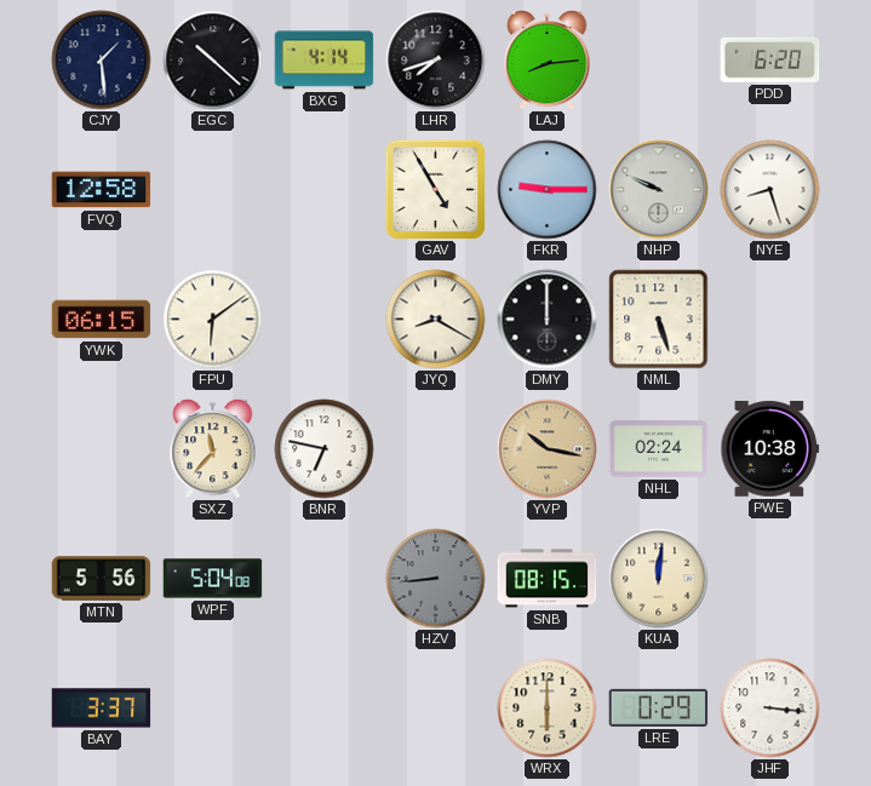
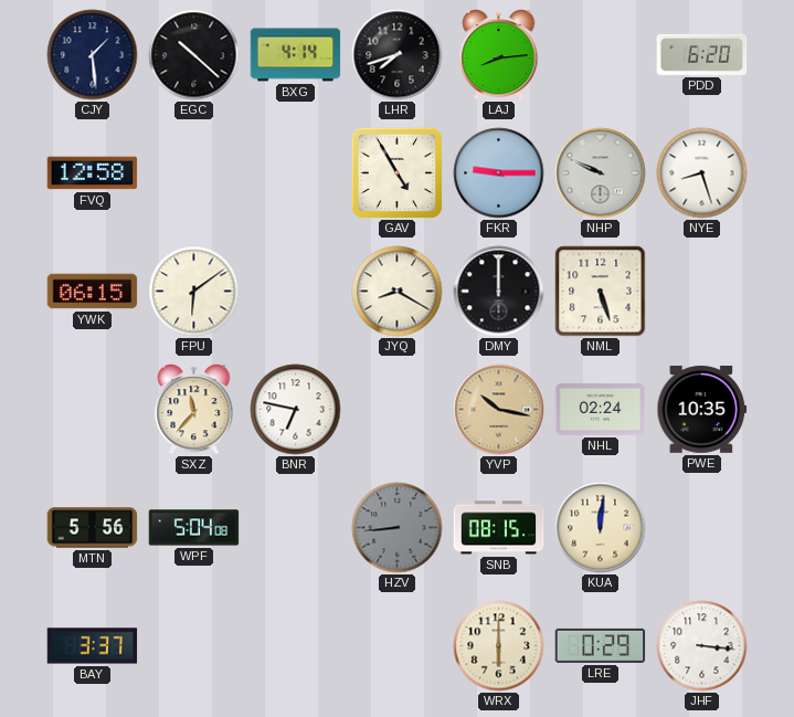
PWE: 10:38 -> 10:35 (702, 409)
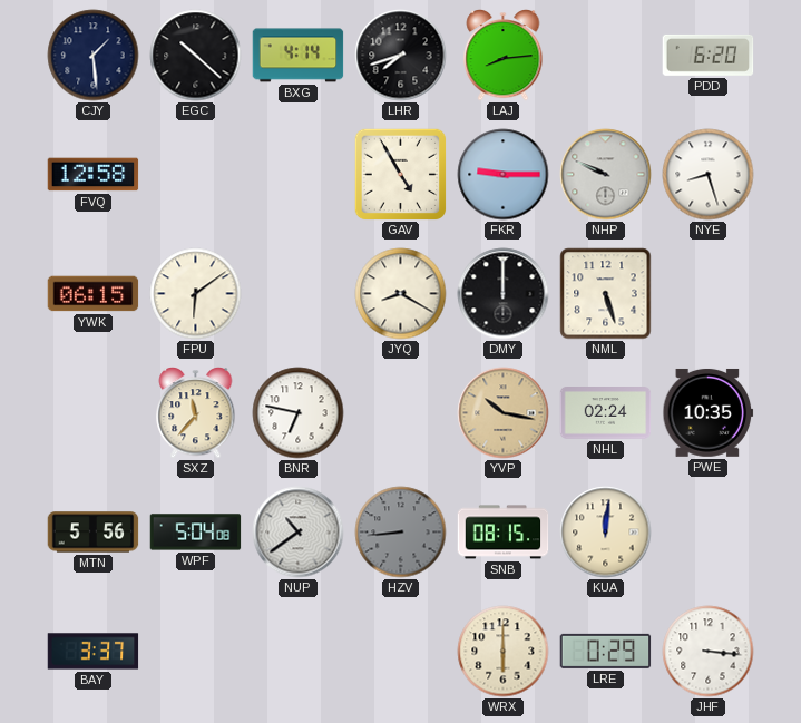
NUP: none -> 10:39 (299, 533)
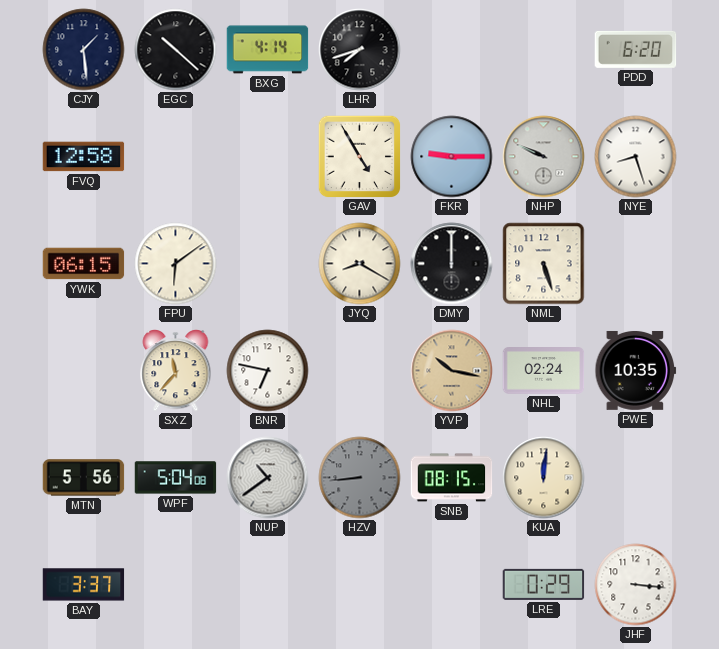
LAJ: 8:14 -> none (504, 56)
WRX: 6:00 -> none (504, 652)
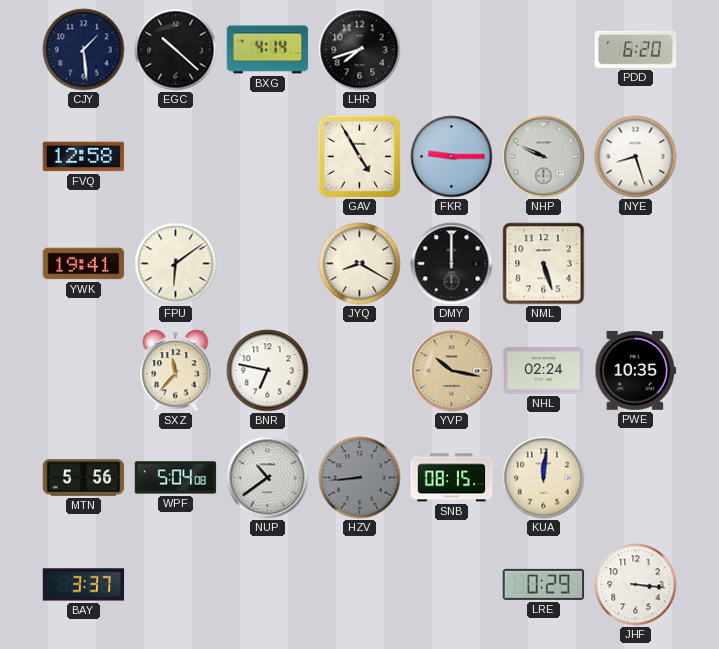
YWK: 06:15 -> 19:41 (84, 264)
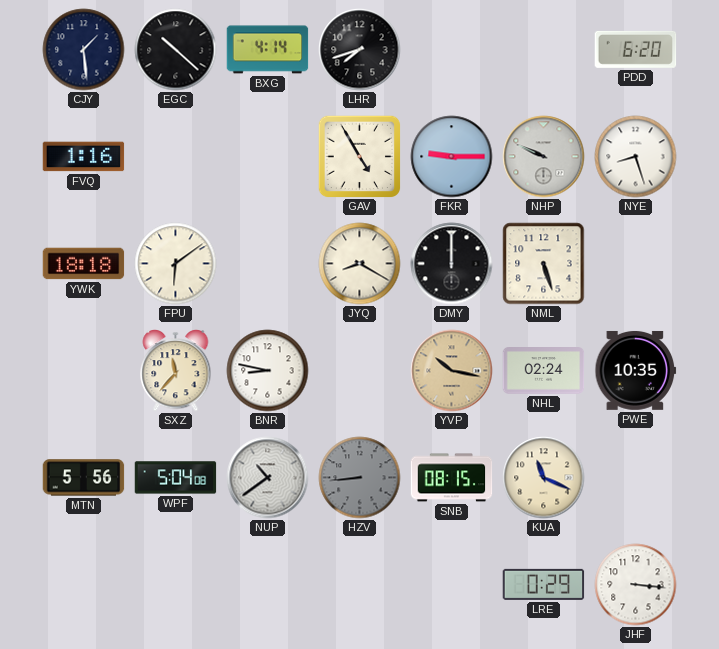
FVQ: 12:58 -> 1:16 (84, 157)
YWK: 19:41 -> 18:18 (84, 264)
BNR: 6:47 -> 8:47 (268, 371)
KUA: 12:01 -> 11:19 (544, 478)
BAY: 3:37 -> none (84, 585)
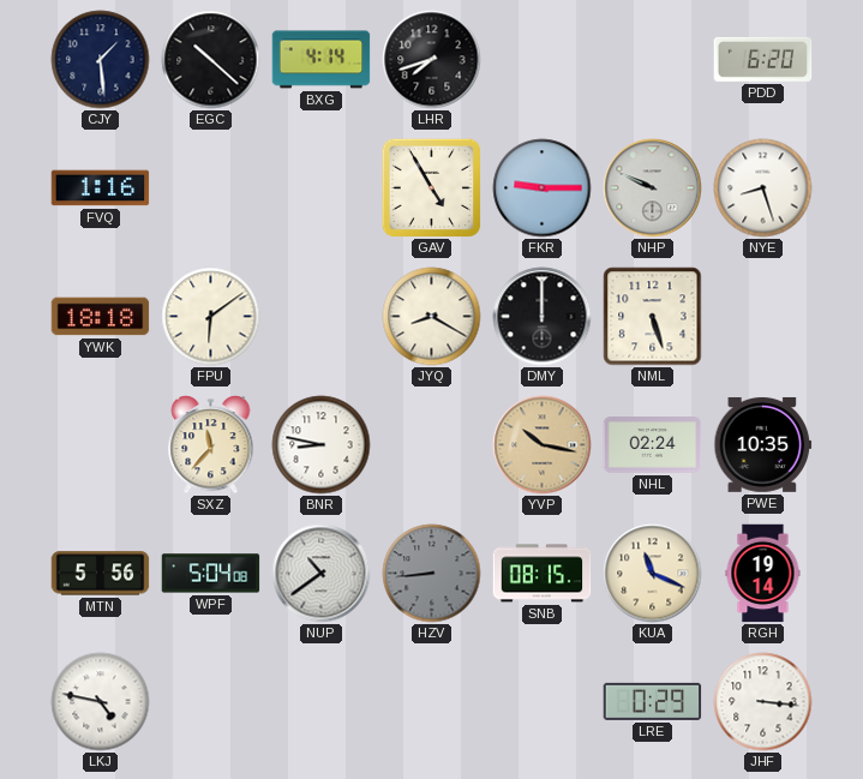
RGH: none -> 19:14 (763, 574)
LKJ: none -> 4:47 (101, 702)
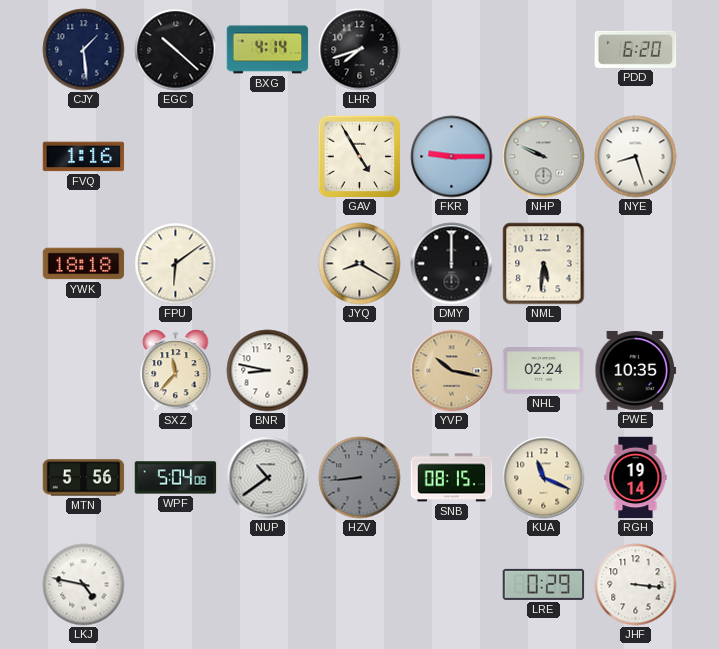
NML: 5:27 -> 5:31 (544, 264)
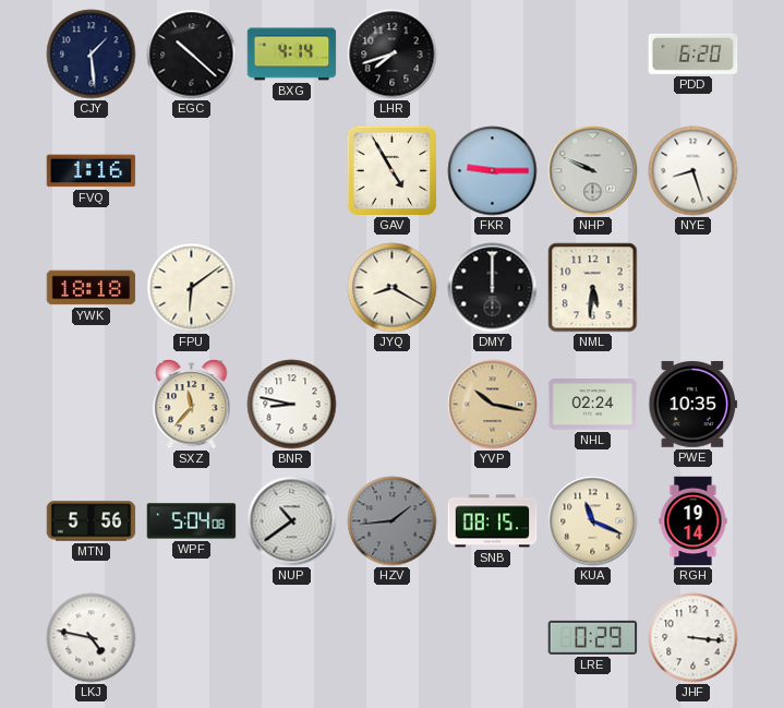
HZV: 8:44 -> 1:44 (393, 521)
